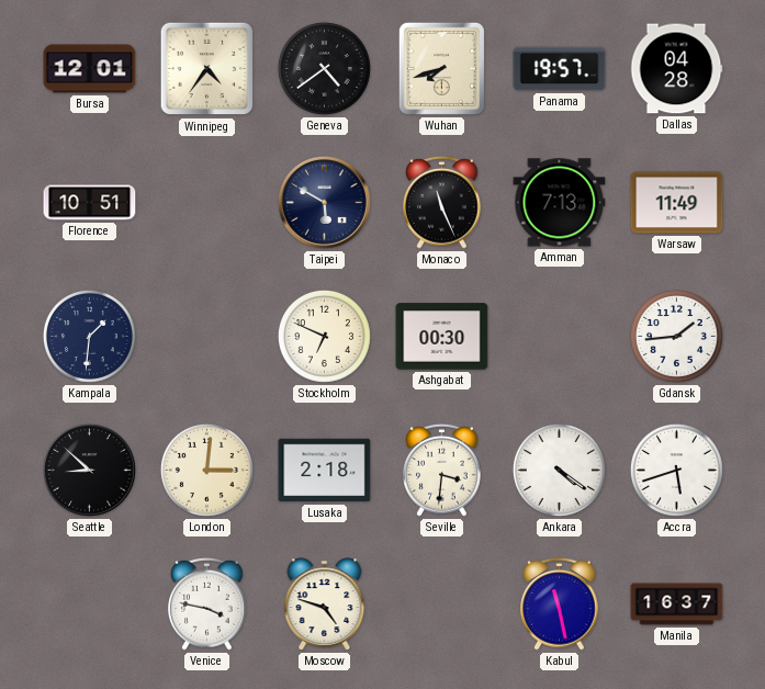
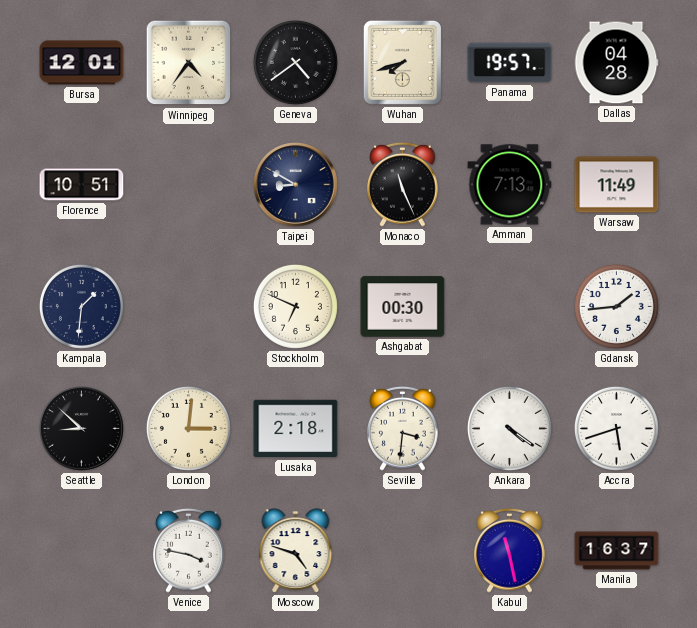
Taipei: 5:50 -> 8:50 (296, 185)
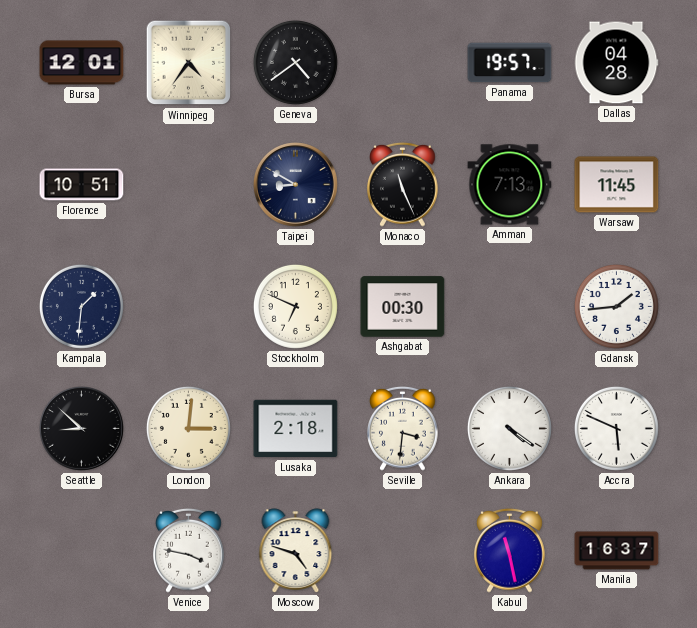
Wuhan: 7:42 -> none (402, 62)
Warsaw: 11:49 -> 11:45 (617, 185)
Accra: 5:42 -> 5:49 (616, 428)
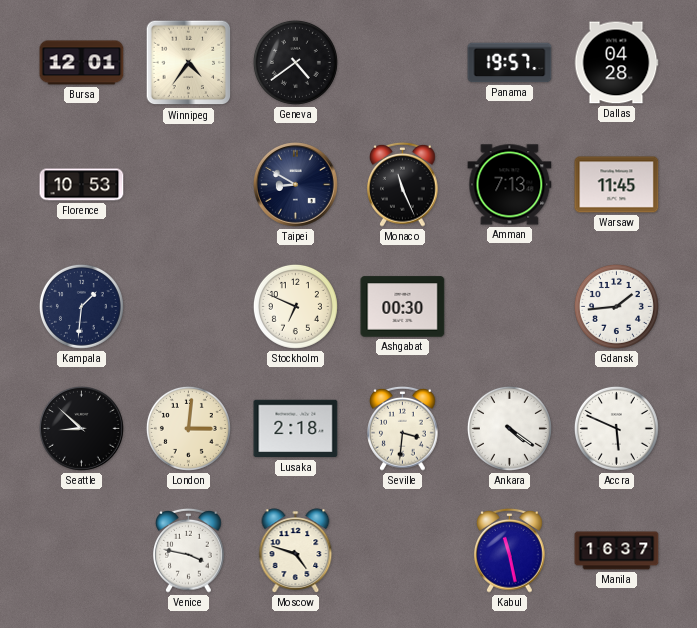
Florence: 10:51 -> 10:53 (82, 185)
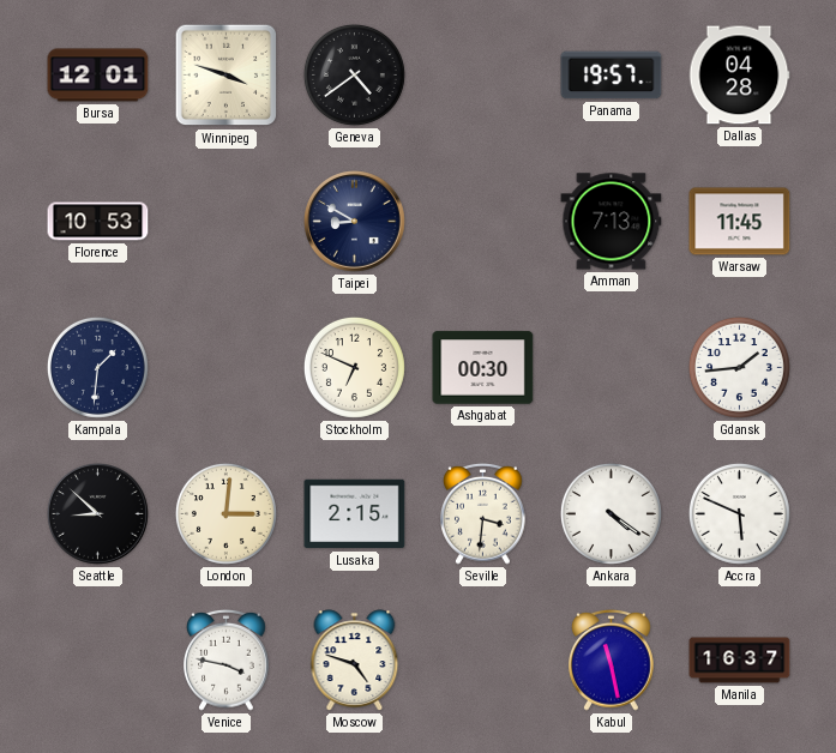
Winnipeg: 4:36 -> 3:48 (227, 76)
Monaco: 11:26 -> none (403, 184)
Lusaka: 2:18 -> 2:15 (355, 514)
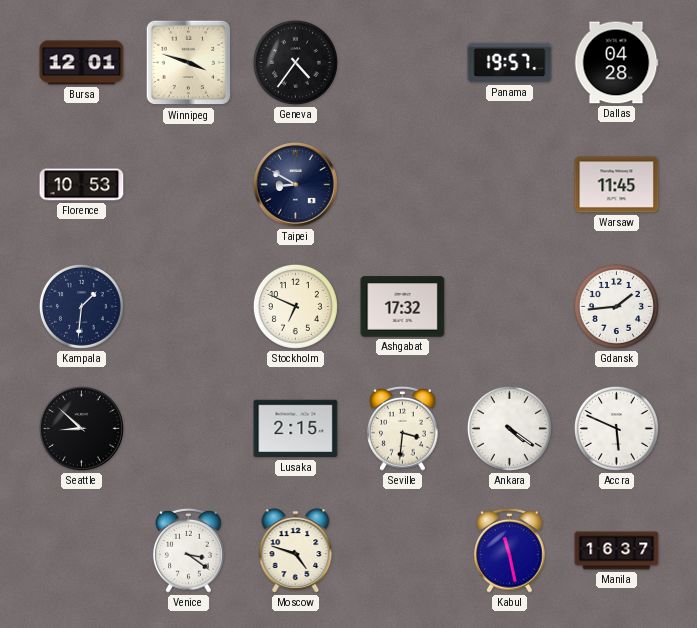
Geneva: 4:39 -> 4:36 (295, 62)
Amman: 7:13 -> none (612, 222)
Ashgabat: 00:30 -> 17:32 (403, 307)
London: 3:01 -> none (225, 513)
Venice: 3:47 -> 3:21 (189, 550)
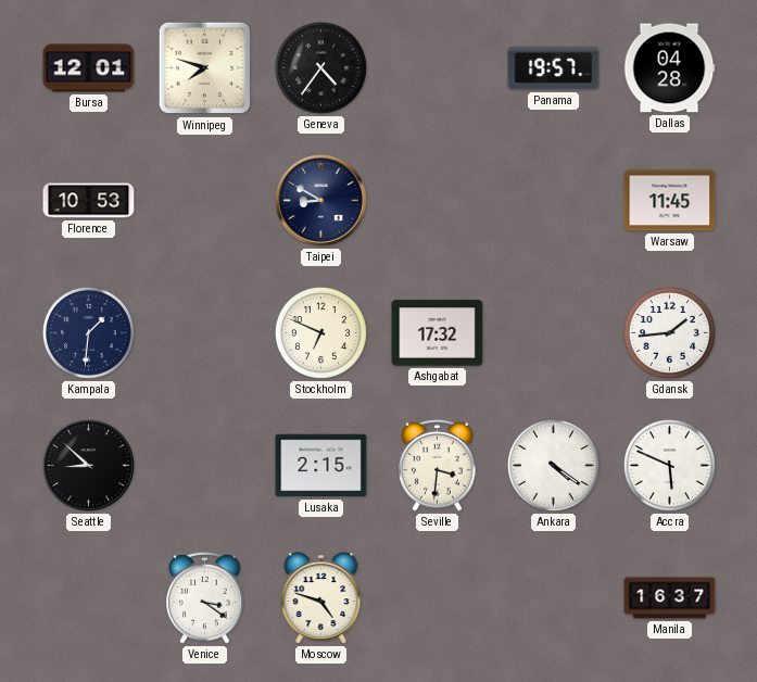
Winnipeg: 3:48 -> 7:48 (205, 68)
Kabul: 11:28 -> none (510, 550)
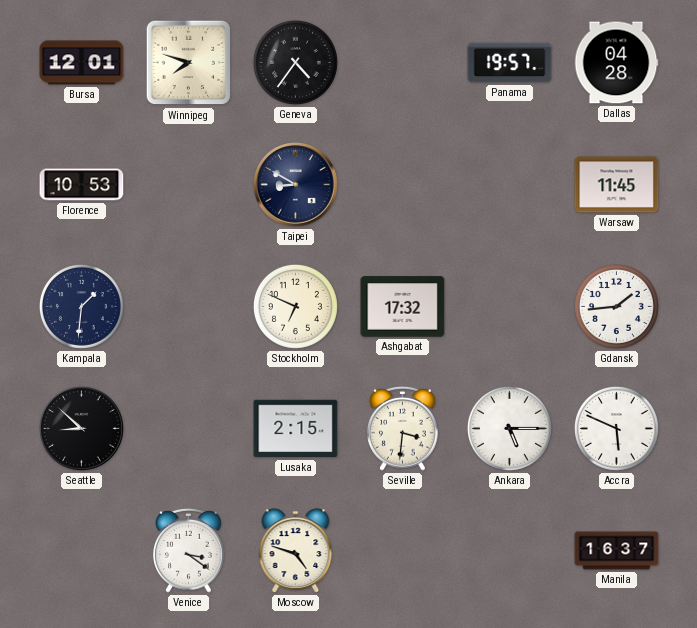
Ankara: 4:21 -> 5:15 (509, 428)
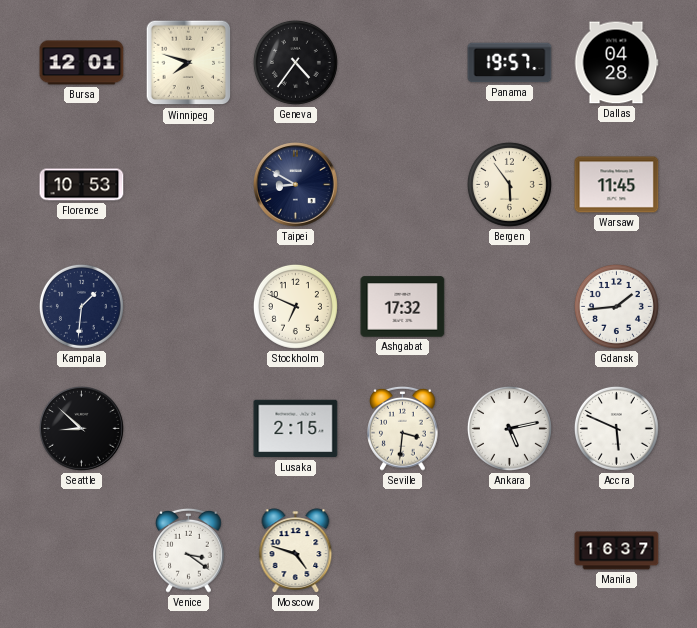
Bergen: none -> 5:54 (509, 184)
Ankara: 5:15 -> 5:13 (509, 428)
